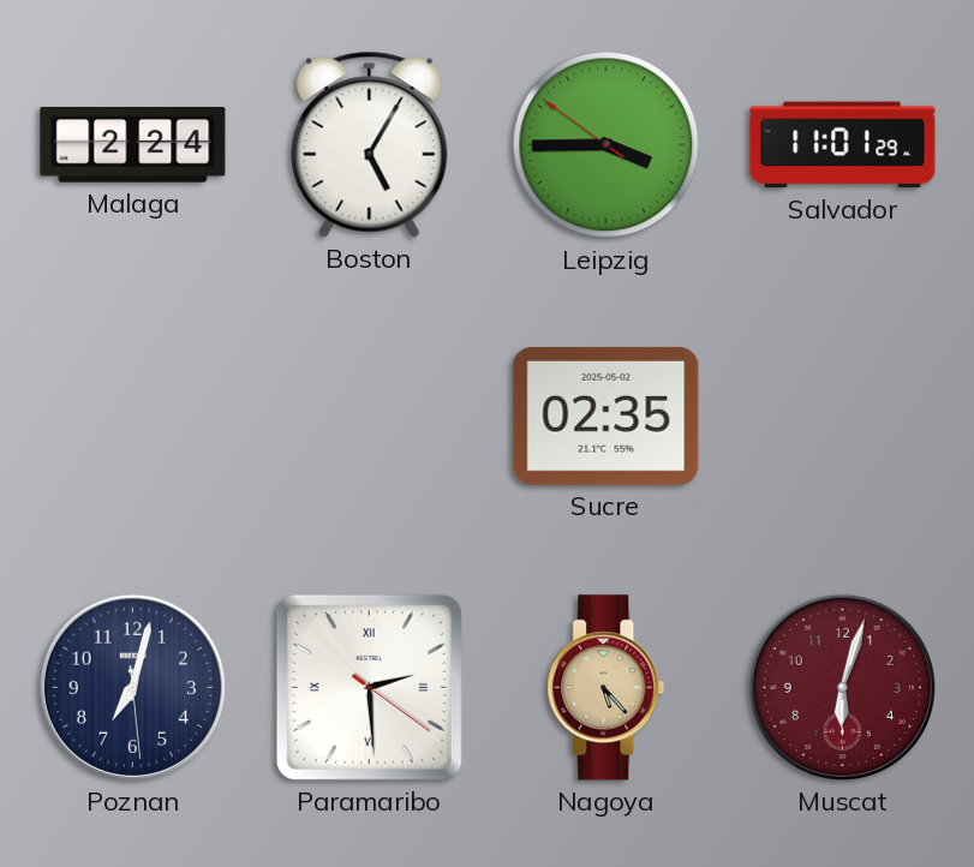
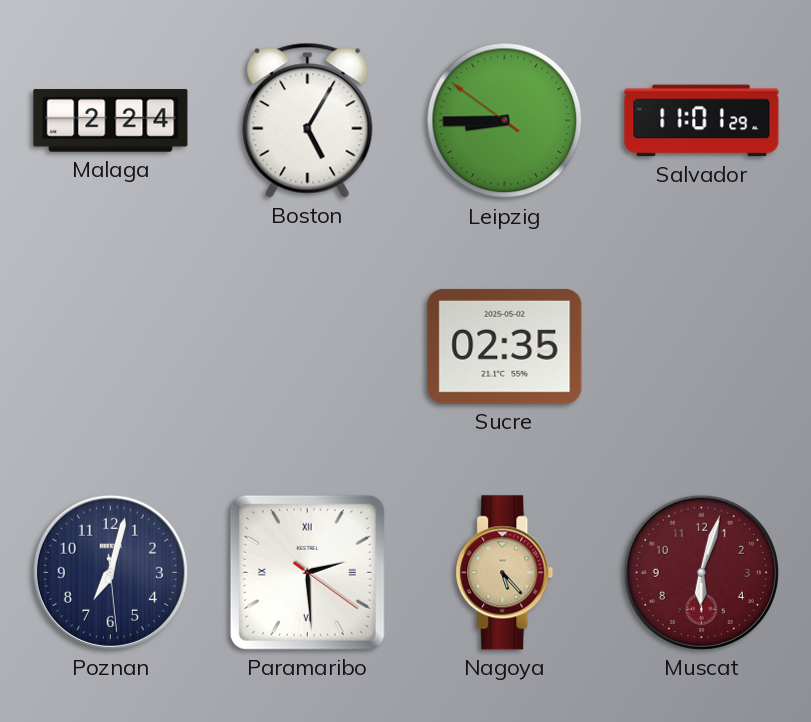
Leipzig: 3:44 -> 8:44 (505, 121)
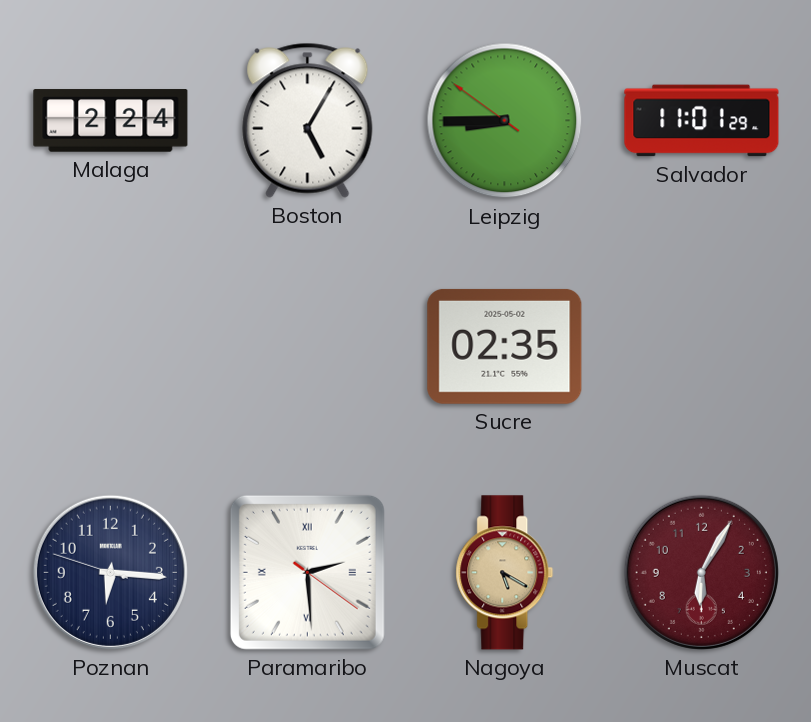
Poznan: 7:02 -> 6:15 (110, 572)
Nagoya: 5:23 -> 5:20 (505, 573)
Muscat: 6:03 -> 6:05 (701, 572)
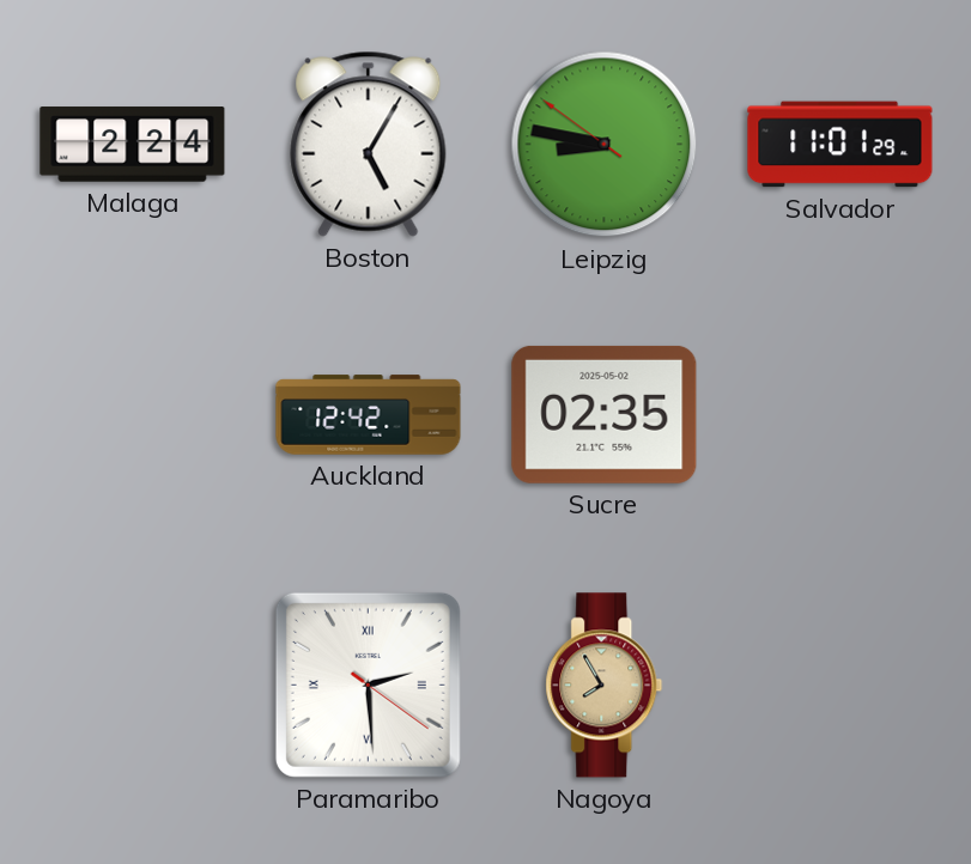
Leipzig: 8:44 -> 8:46 (605, 145)
Auckland: none -> 12:42 (369, 415)
Poznan: 6:15 -> none (110, 572)
Nagoya: 5:20 -> 7:55 (605, 686)
Muscat: 6:05 -> none (701, 572)
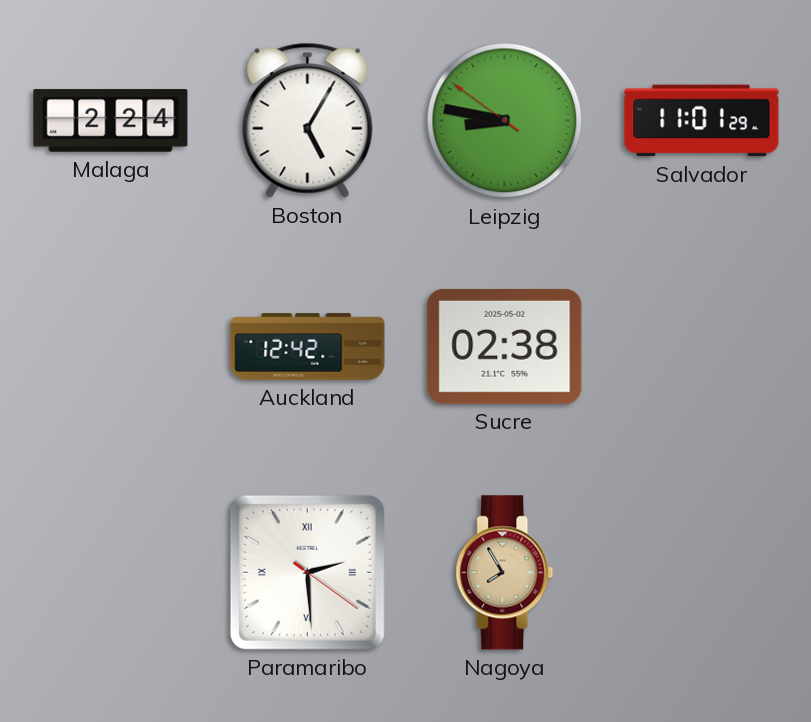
Sucre: 02:35 -> 02:38 (505, 346)
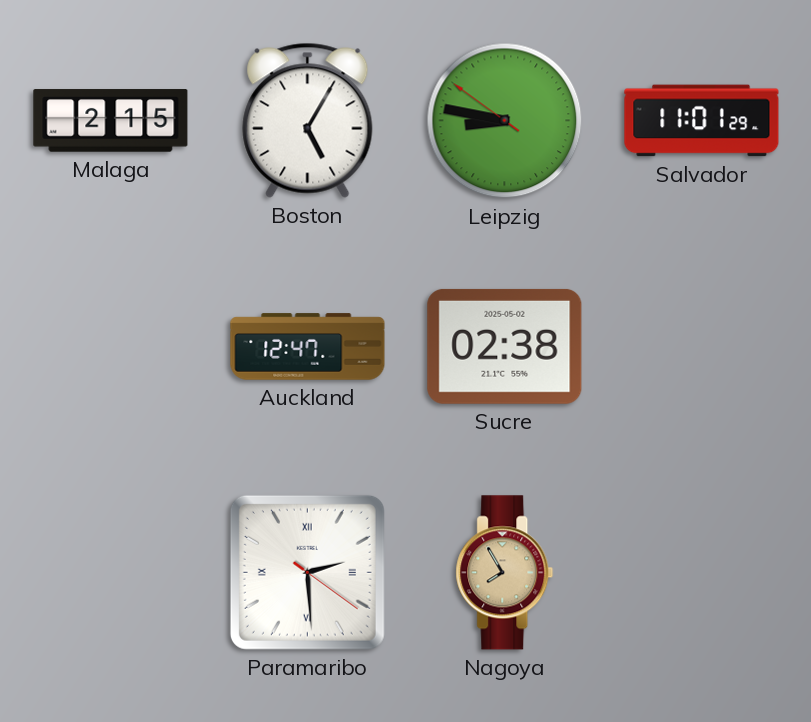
Malaga: 2:24 -> 2:15 (111, 121)
Auckland: 12:42 -> 12:47 (308, 347)
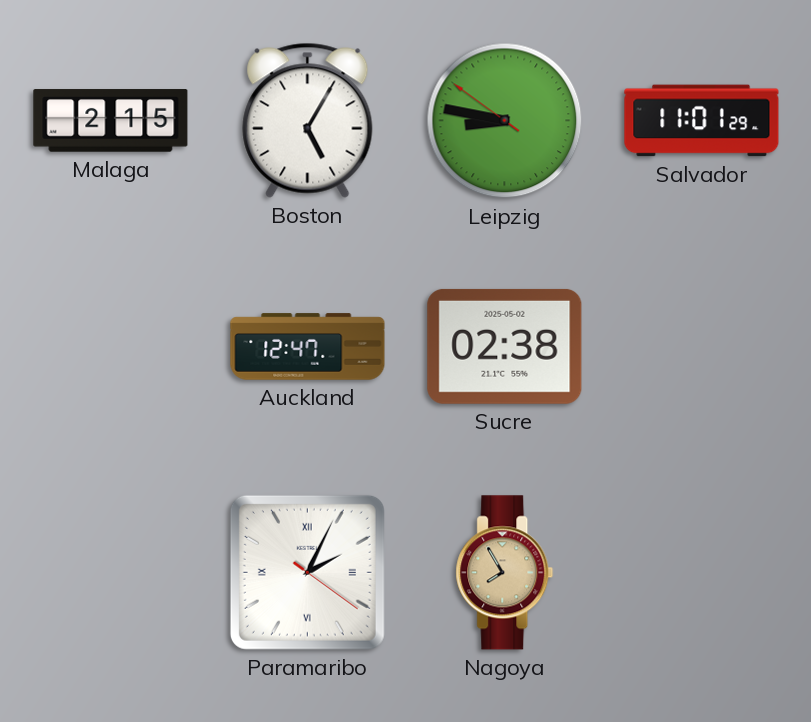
Paramaribo: 2:29 -> 2:04 (307, 572)
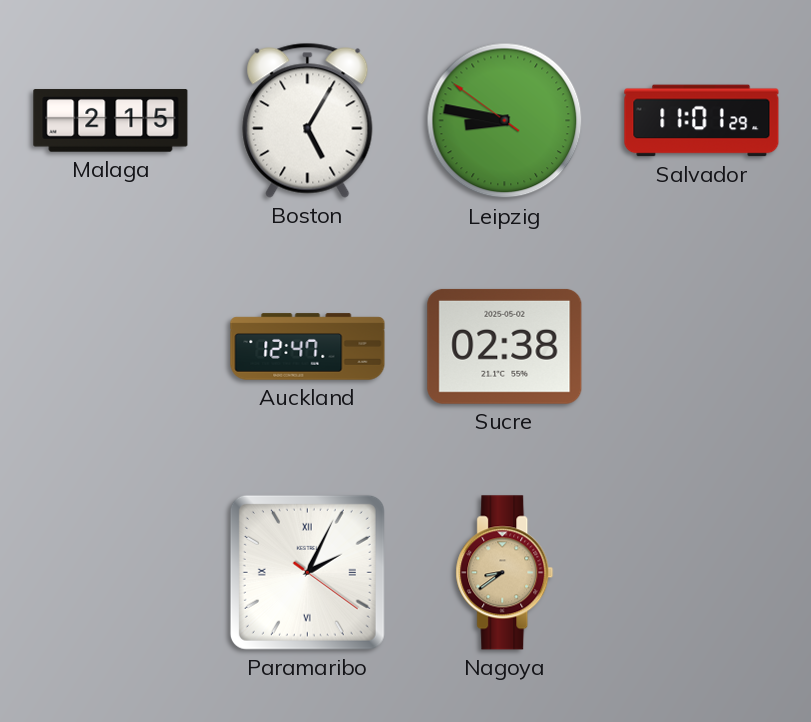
Nagoya: 7:55 -> 8:39 (505, 573)
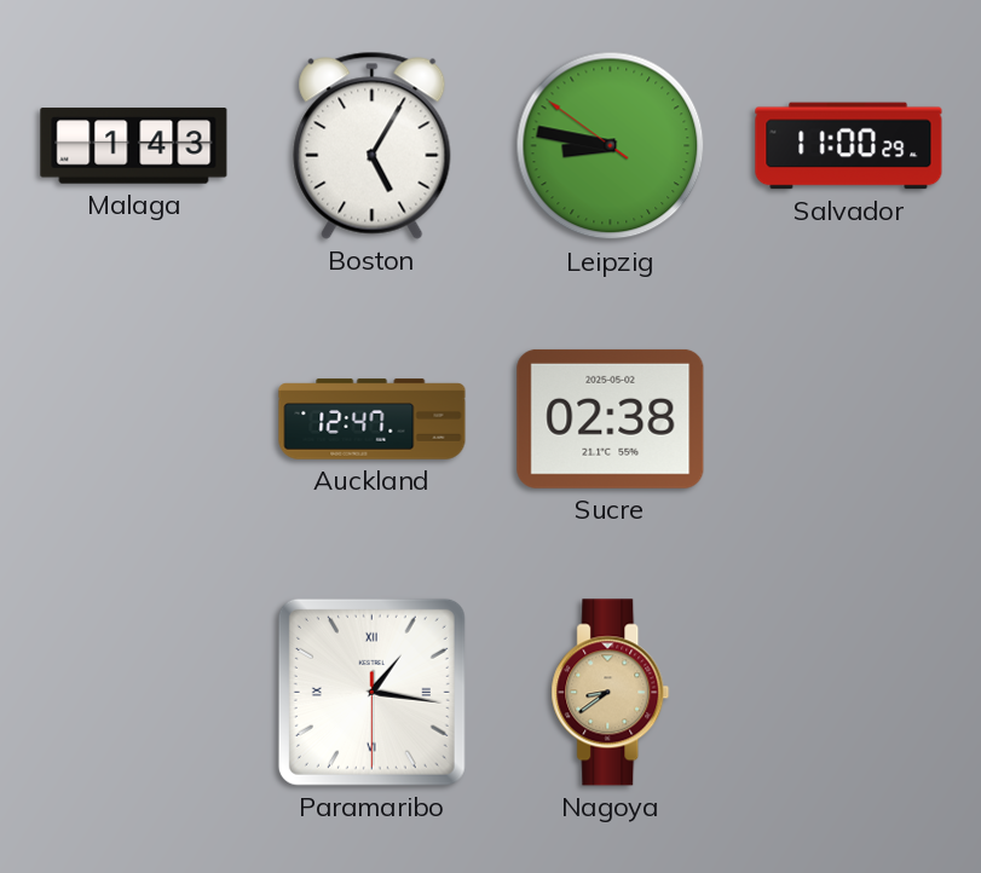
Malaga: 2:15 -> 1:43 (134, 146)
Salvador: 11:01 -> 11:00 (849, 146)
Paramaribo: 2:04 -> 1:16 (371, 692)
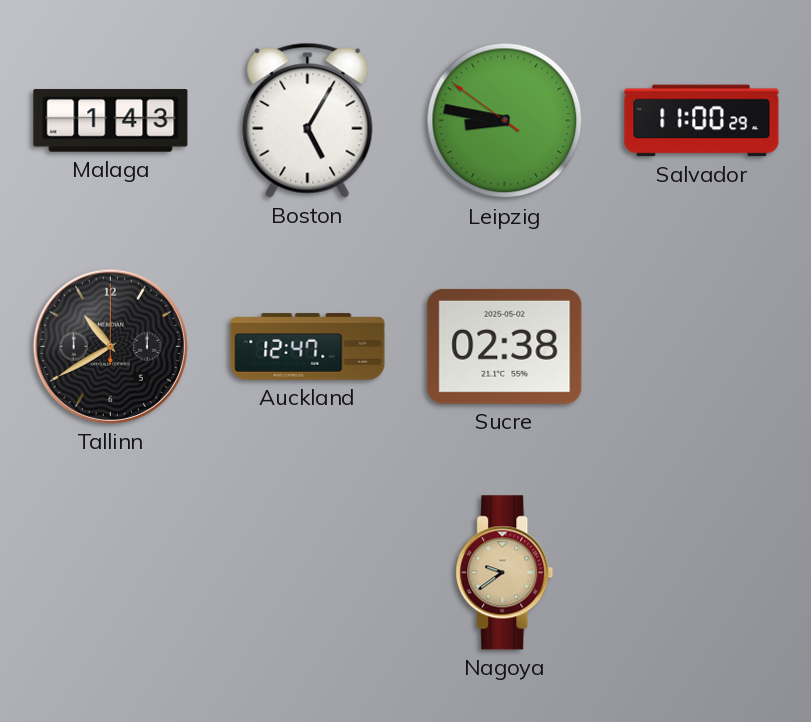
Tallinn: none -> 10:40 (110, 346)
Paramaribo: 1:16 -> none (371, 692)
Nagoya: 8:39 -> 9:39 (505, 573)
